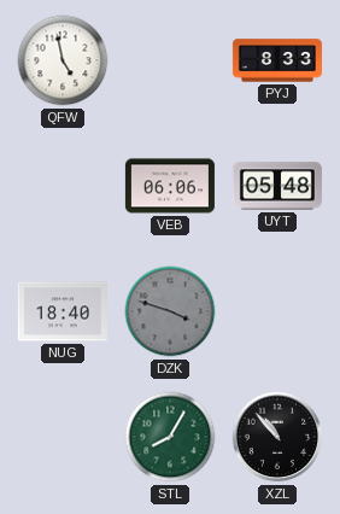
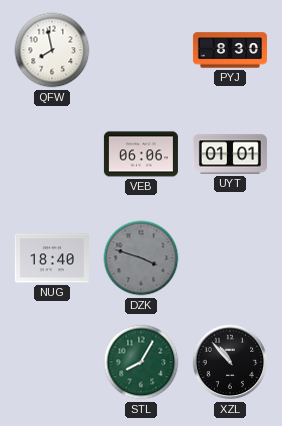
QFW: 4:58 -> 7:58 (52, 50)
PYJ: 8:33 -> 8:30 (230, 50)
UYT: 05:48 -> 01:01 (230, 154)
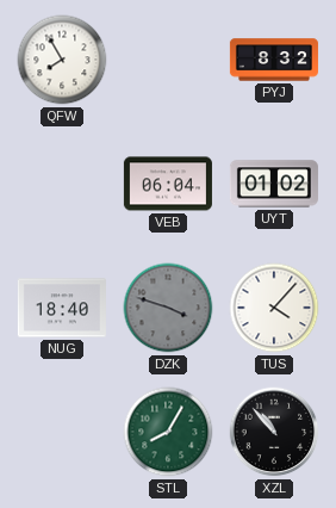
QFW: 7:58 -> 7:55 (62, 60)
PYJ: 8:30 -> 8:32 (274, 60)
VEB: 06:06 -> 06:04 (168, 184)
UYT: 01:01 -> 01:02 (274, 184)
TUS: none -> 4:07 (274, 308)
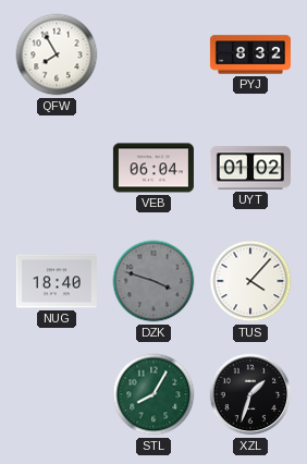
XZL: 10:53 -> 1:33 (250, 394)
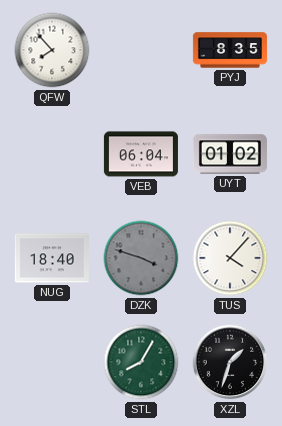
QFW: 7:55 -> 7:53 (52, 50)
PYJ: 8:32 -> 8:35 (230, 50)
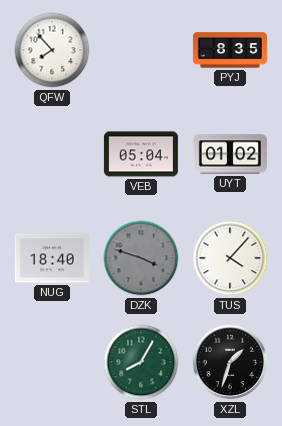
VEB: 06:04 -> 05:04 (141, 154)
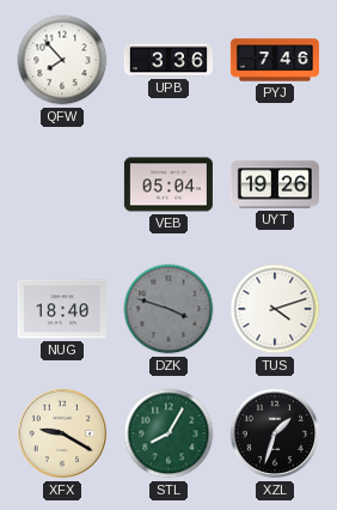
UPB: none -> 3:36 (168, 60)
PYJ: 8:35 -> 7:46 (275, 60)
UYT: 01:02 -> 19:26 (275, 184)
TUS: 4:07 -> 4:12 (275, 309)
XFX: none -> 9:20 (62, 433)
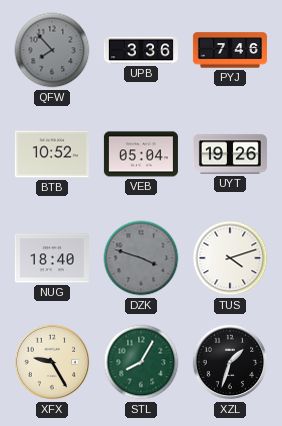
QFW dial: white -> grey (52, 50)
BTB: none -> 10:52 (52, 154)
XFX: 9:20 -> 9:25 (52, 362)
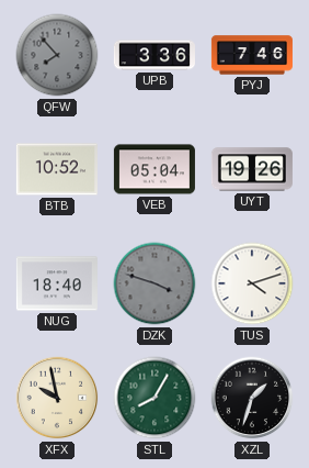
XFX: 9:25 -> 9:58 (57, 398)
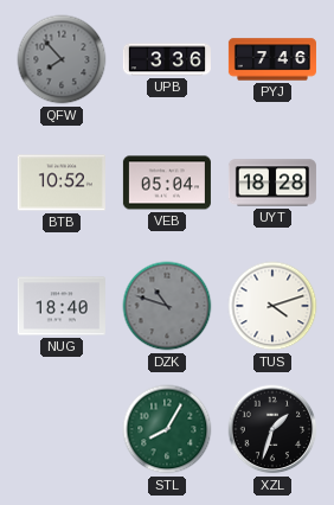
UYT: 19:26 -> 18:28 (272, 183)
DZK: 3:48 -> 10:48 (167, 306)
XFX: 9:58 -> none (57, 398)
